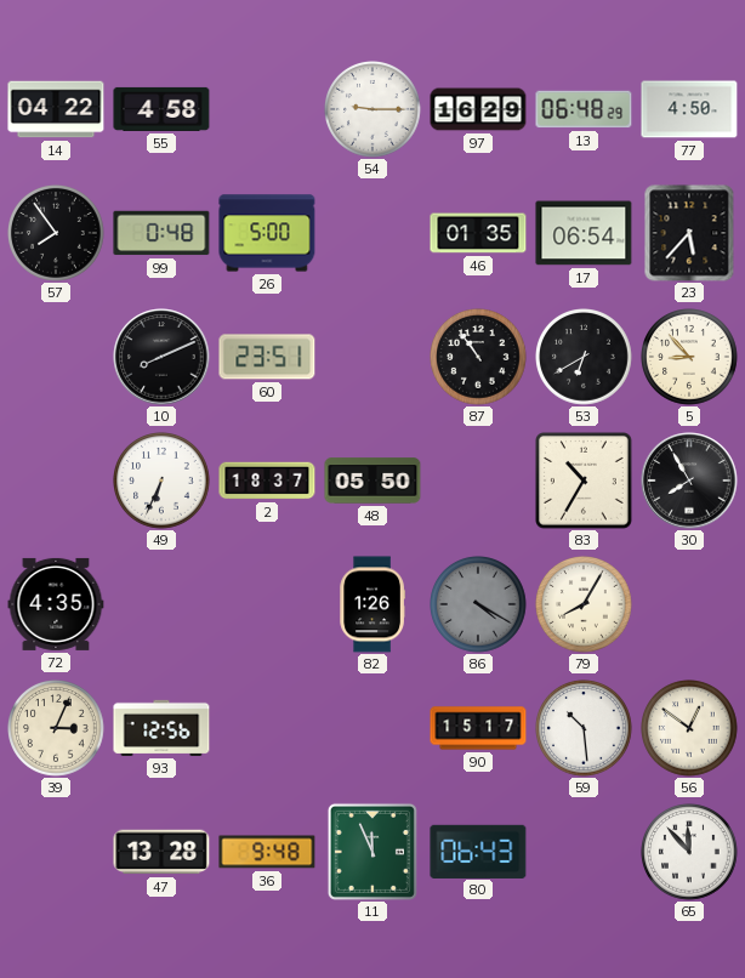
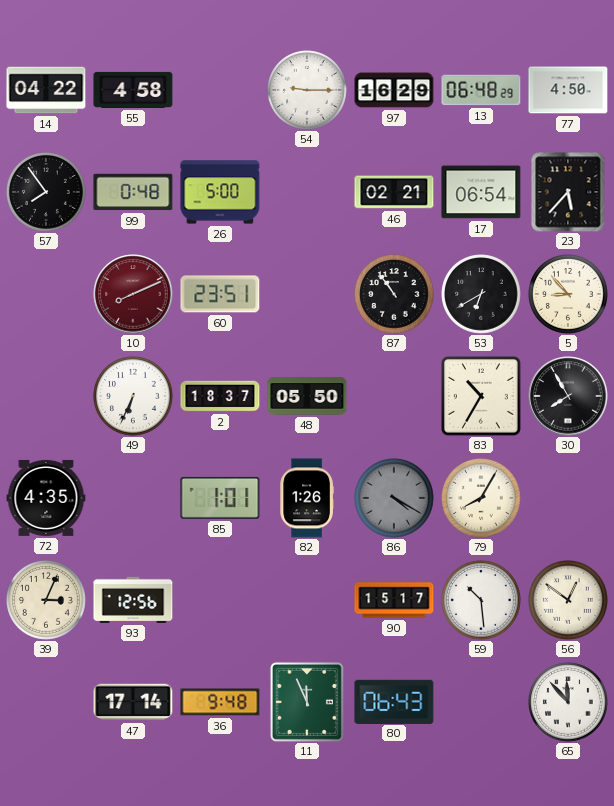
46: 01:35 -> 02:21 (394, 192)
10 dial: black -> burgundy (133, 294)
85: none -> 1:01 (220, 498)
47: 13:28 -> 17:14 (133, 702)
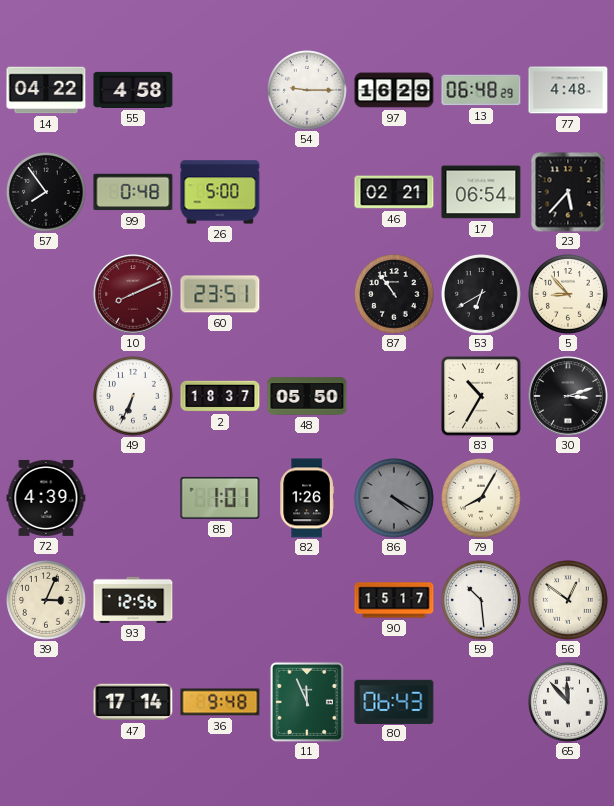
77: 4:50 -> 4:48 (568, 90)
30: 7:55 -> 3:12 (568, 396)
72: 4:35 -> 4:39 (46, 498)
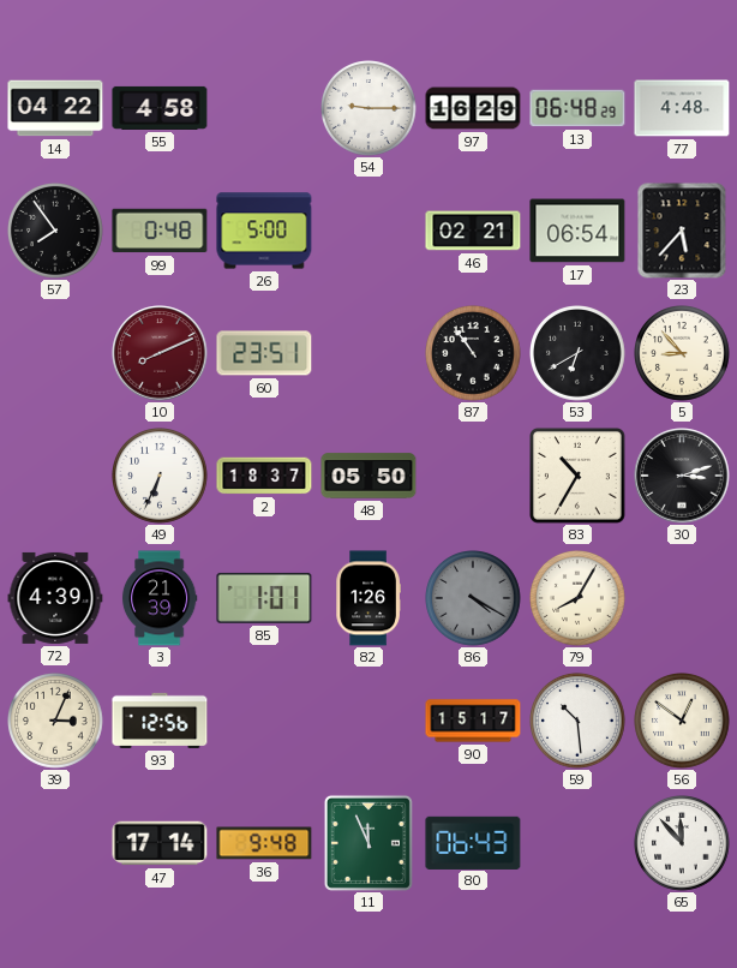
3: none -> 21:39 (160, 598)
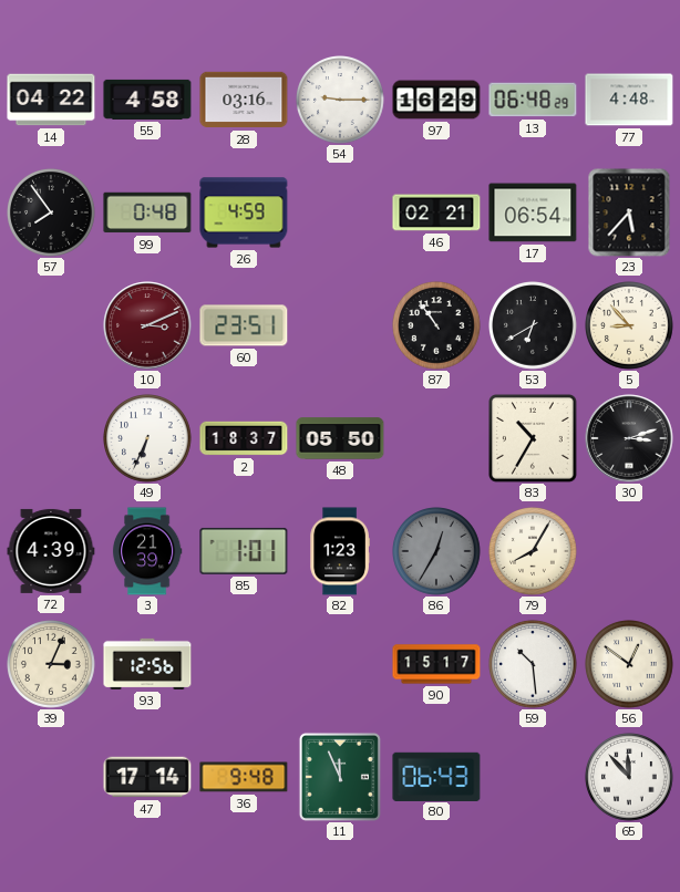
28: none -> 03:16 (244, 100)
26: 5:00 -> 4:59 (244, 212)
10: 8:11 -> 3:11 (147, 325)
82: 1:26 -> 1:23 (340, 551)
86: 4:20 -> 12:35 (437, 552)
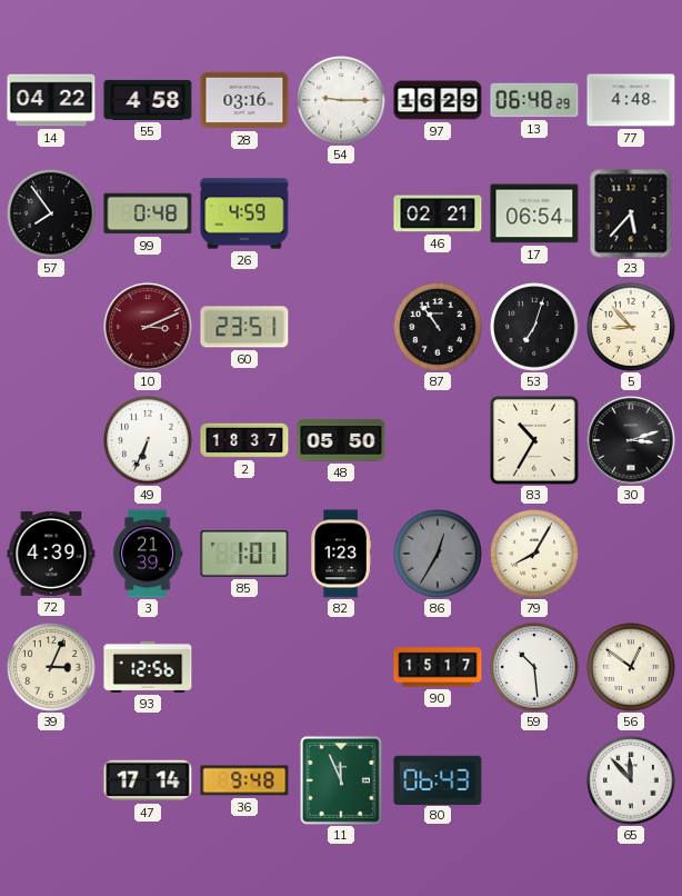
53: 6:40 -> 7:03 (535, 328)
